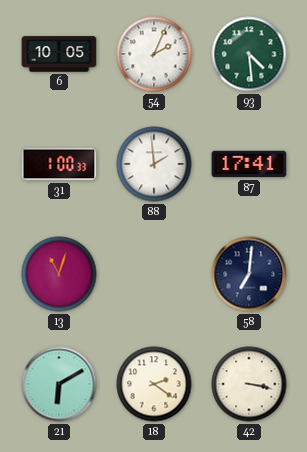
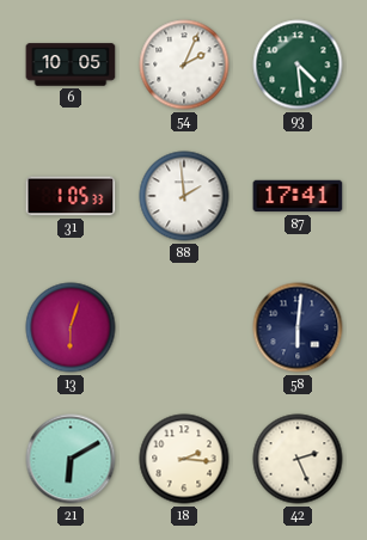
31: 1:00 -> 1:05 (71, 196)
13: 11:03 -> 6:03 (71, 327)
58: 7:01 -> 6:01 (298, 327)
18: 2:21 -> 2:16 (184, 459)
42: 3:17 -> 2:26 (298, 459)
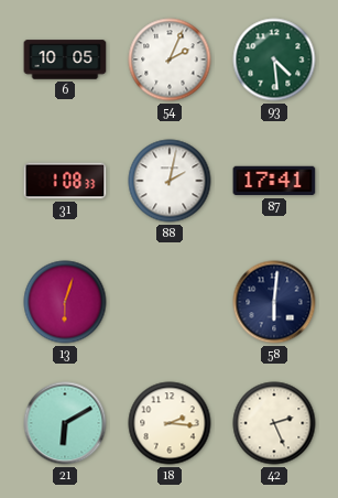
31: 1:05 -> 1:08 (65, 181)
88: 1:59 -> 2:02 (170, 181)
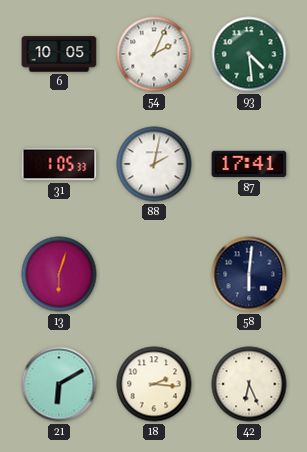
31: 1:08 -> 1:05 (59, 164)
42: 2:26 -> 6:26 (249, 384)
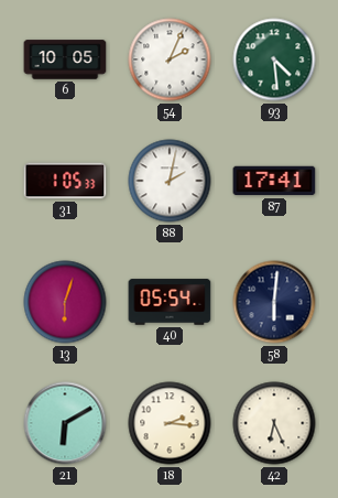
40: none -> 05:54 (170, 302)
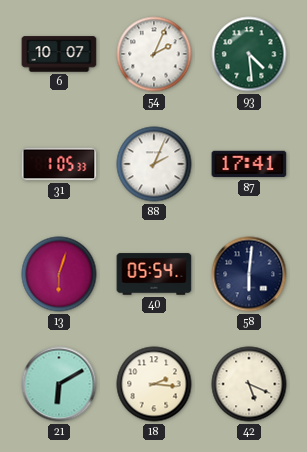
6: 10:05 -> 10:07 (59, 54)
88: 2:02 -> 2:04 (154, 164)
42: 6:26 -> 5:19 (249, 384)
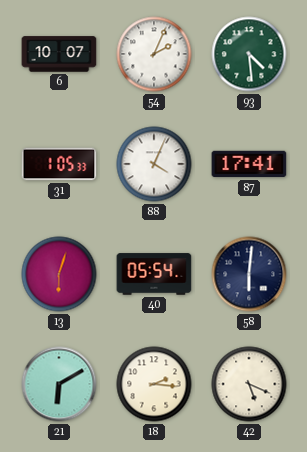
88: 2:04 -> 4:04 (154, 164)
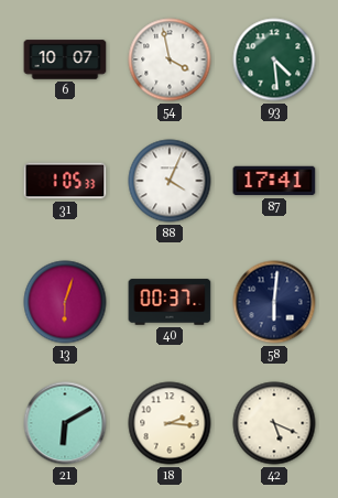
54: 2:04 -> 3:58 (170, 59)
40: 05:54 -> 00:37 (170, 302)
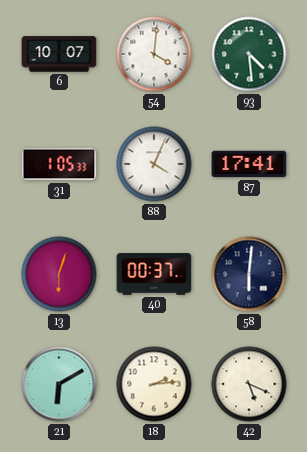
54: 3:58 -> 4:01 (154, 54)
18: 2:16 -> 2:14 (154, 384)
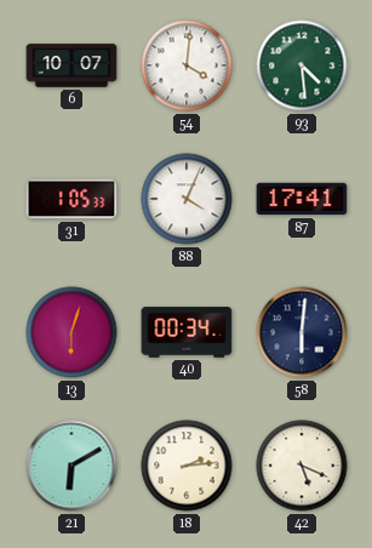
40: 00:37 -> 00:34 (187, 332)
